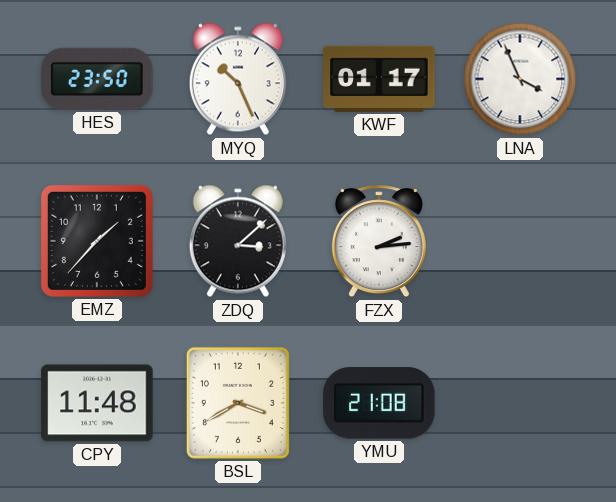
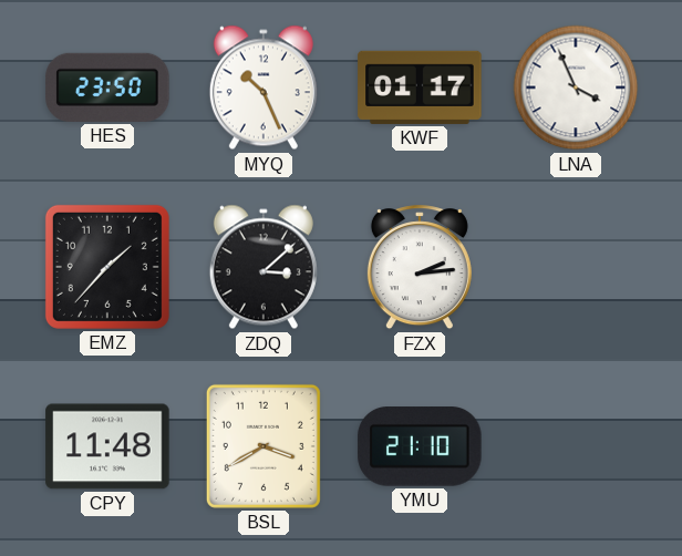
YMU: 21:08 -> 21:10 (420, 446)
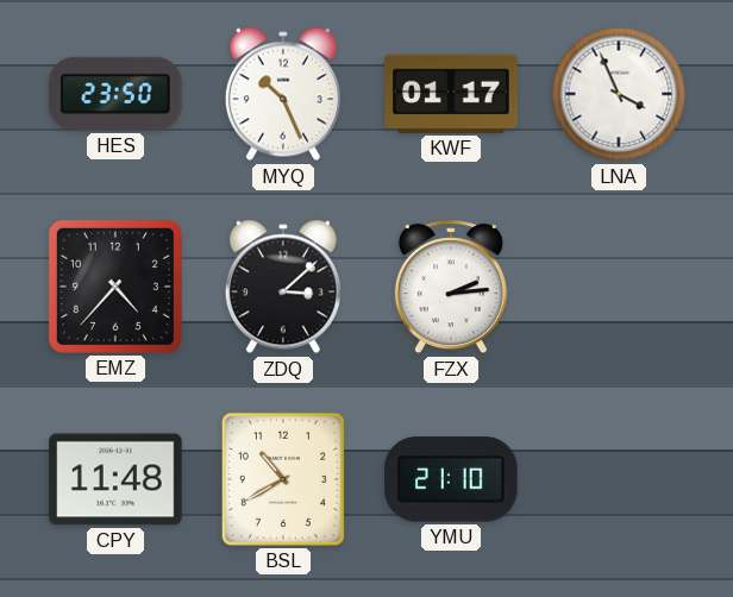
EMZ: 1:37 -> 4:37 (115, 287)
BSL: 3:40 -> 10:40 (283, 479)
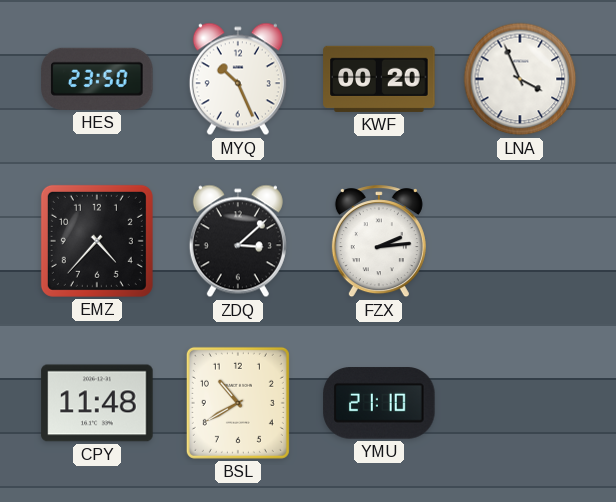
KWF: 01:17 -> 00:20 (379, 79)
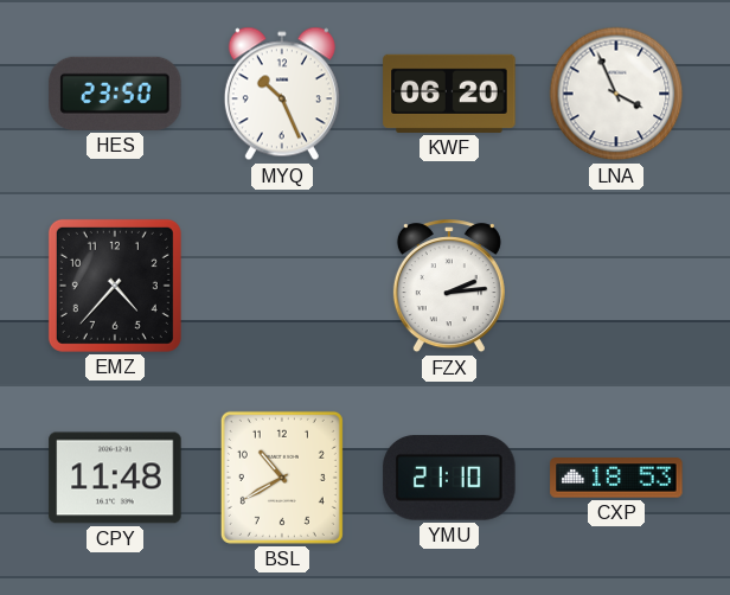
KWF: 00:20 -> 06:20 (449, 94)
ZDQ: 3:08 -> none (238, 241)
CXP: none -> 18:53 (616, 478)
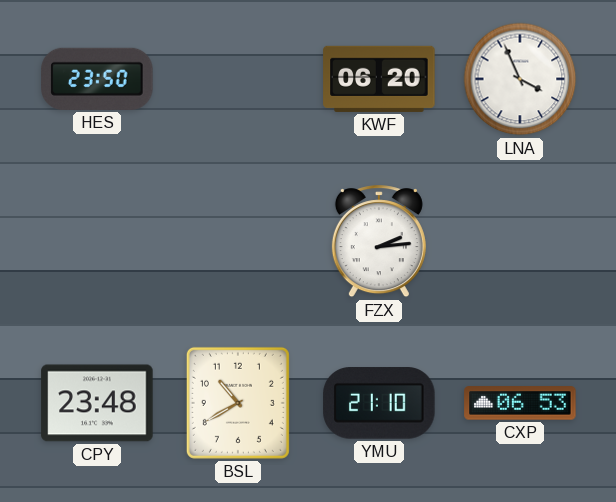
MYQ: 10:26 -> none (282, 94)
EMZ: 4:37 -> none (115, 286)
CPY: 11:48 -> 23:48 (97, 403)
CXP: 18:53 -> 06:53 (520, 403)
